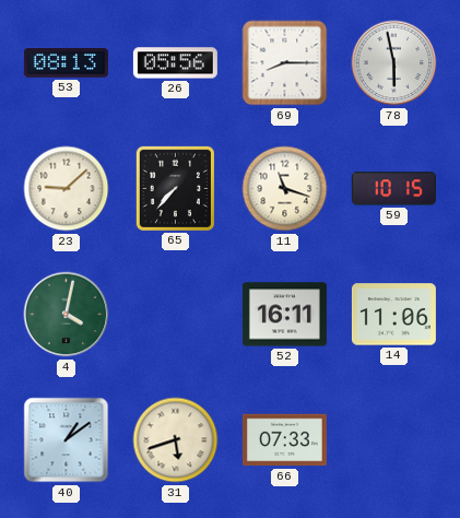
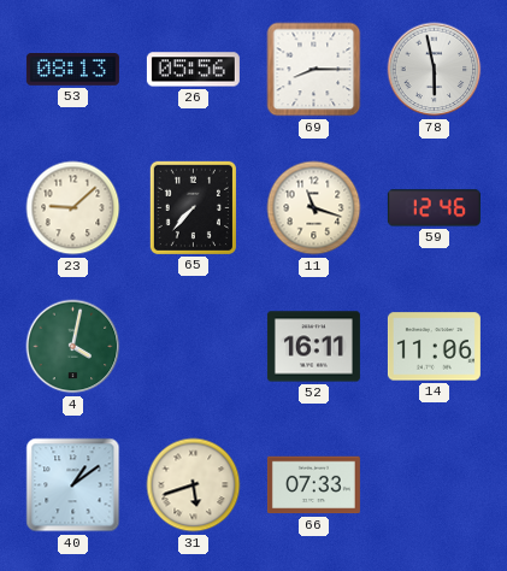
59: 10:15 -> 12:46 (434, 208)
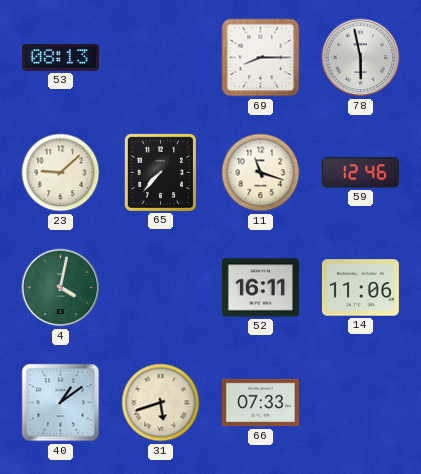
26: 05:56 -> none (193, 70)
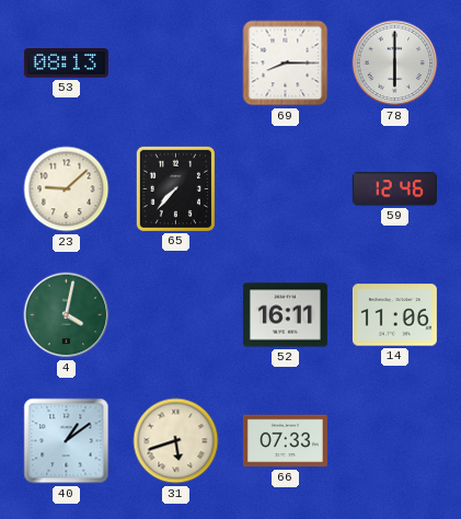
78: 5:58 -> 6:00 (395, 64)
11: 11:18 -> none (261, 173)
